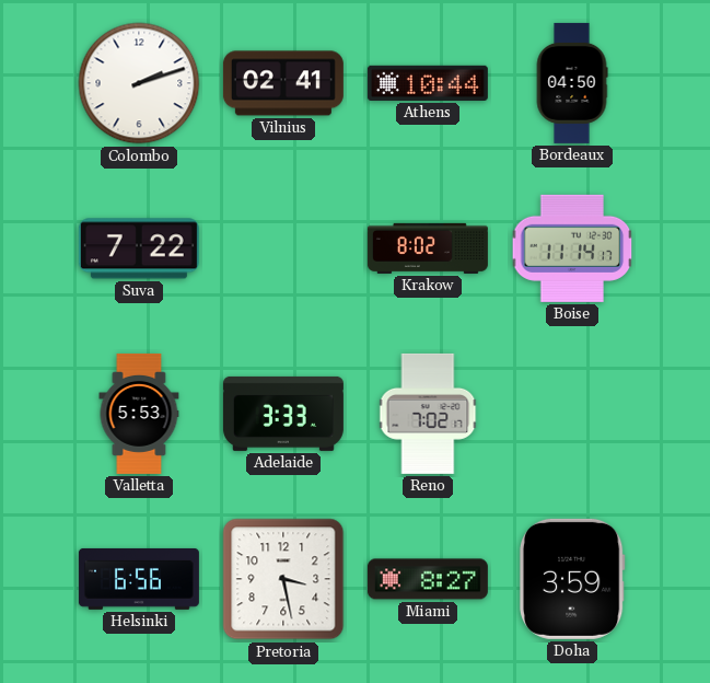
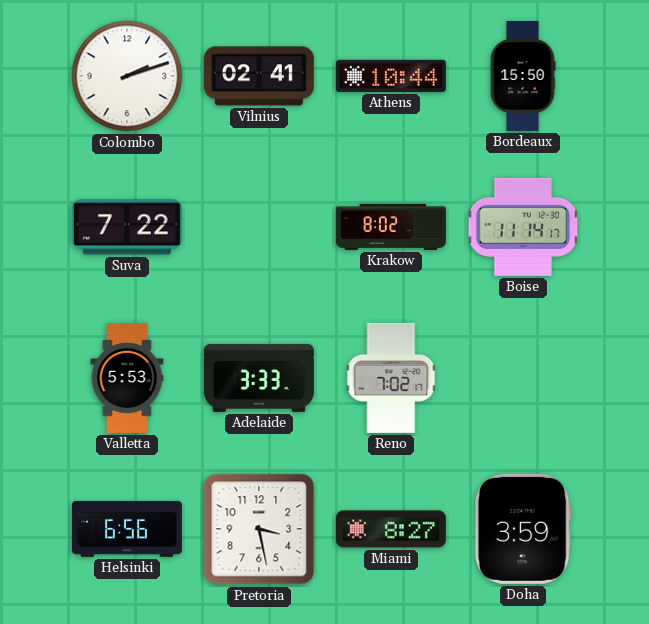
Bordeaux: 04:50 -> 15:50 (523, 76)
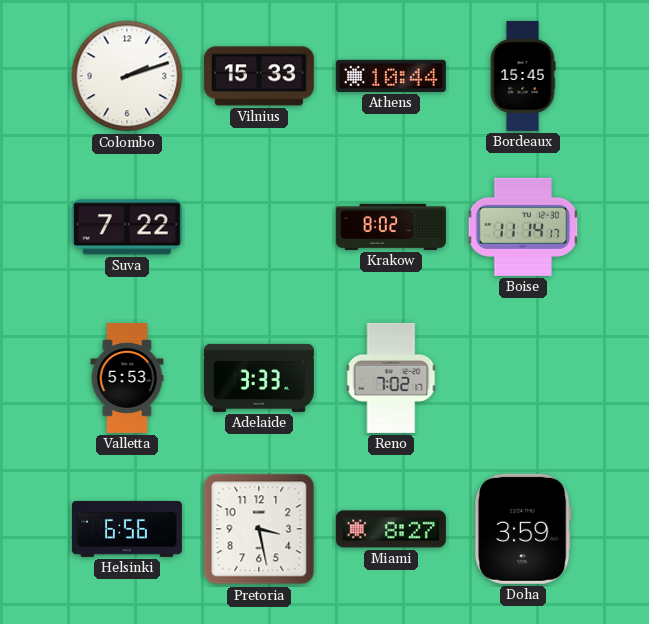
Vilnius: 02:41 -> 15:33 (259, 76)
Bordeaux: 15:50 -> 15:45 (523, 76)
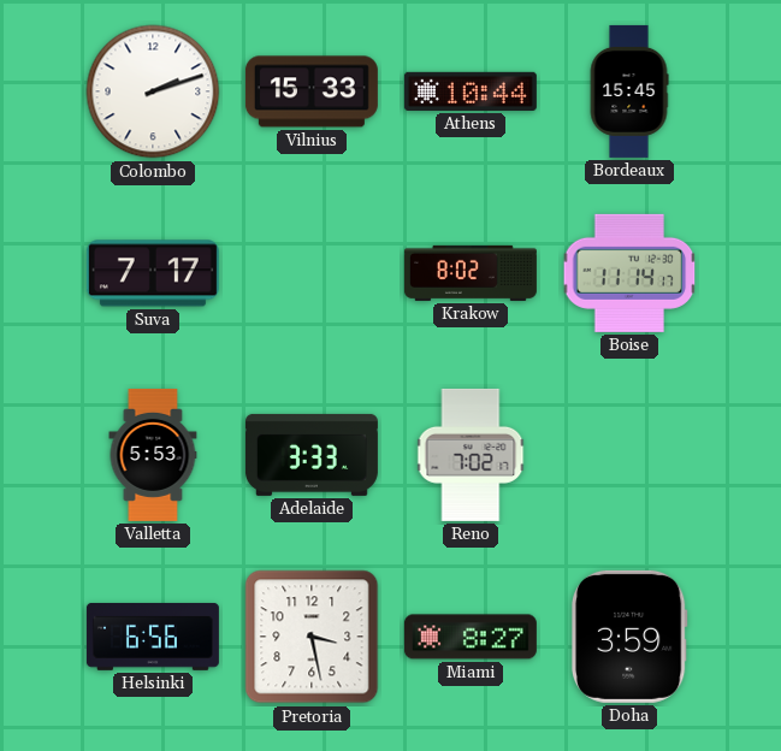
Suva: 7:22 -> 7:17 (153, 273)
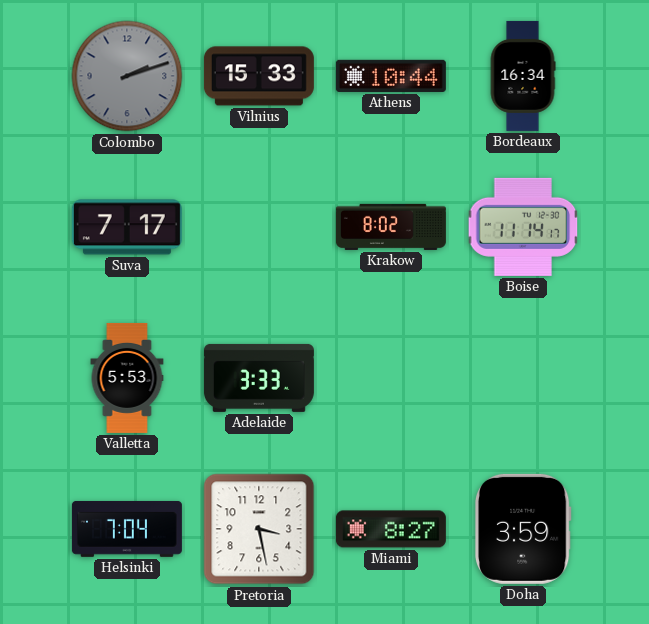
Colombo dial: white -> grey (127, 76)
Bordeaux: 15:45 -> 16:34 (523, 76)
Reno: 7:02 -> none (471, 455)
Helsinki: 6:56 -> 7:04 (127, 529)
